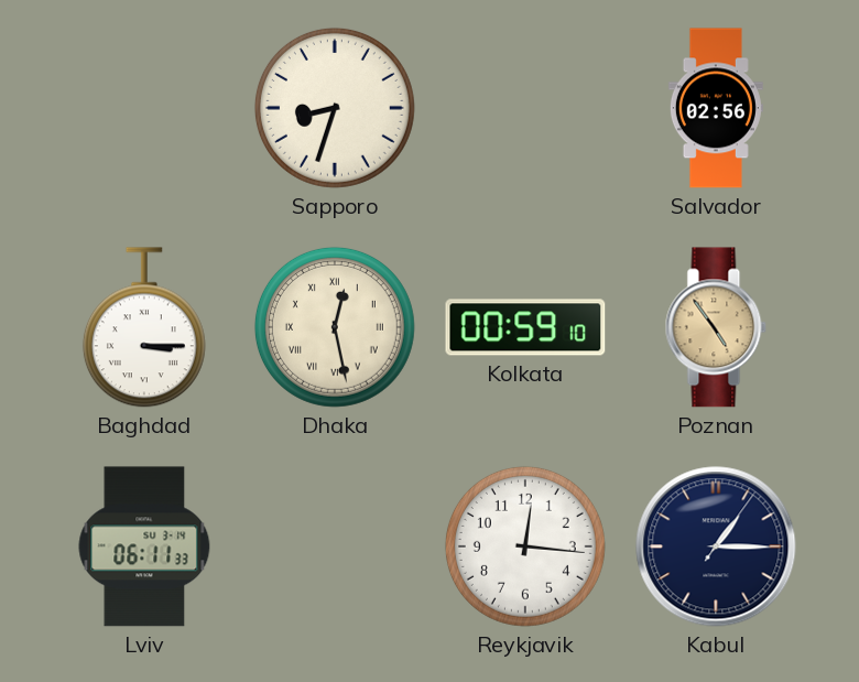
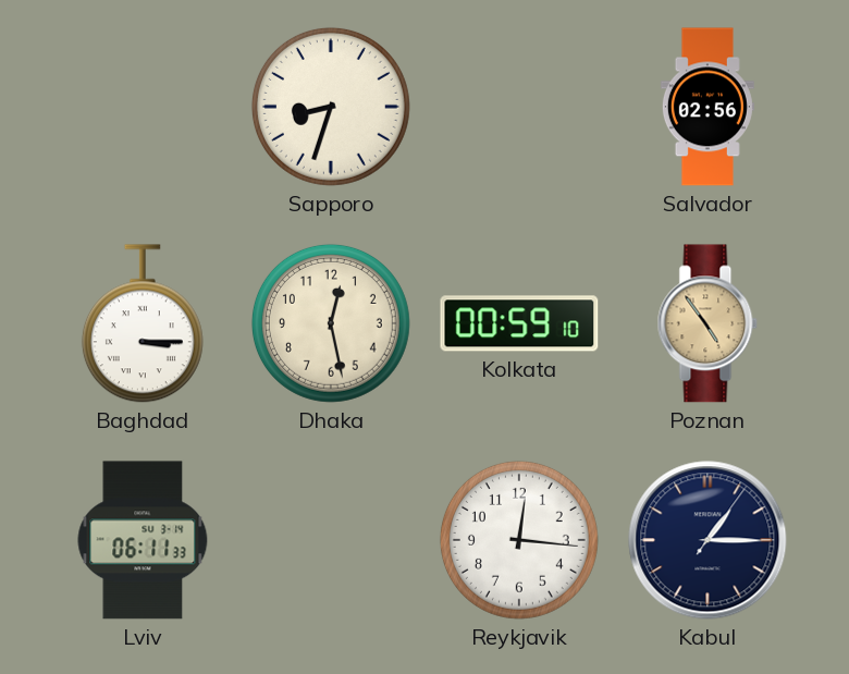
Dhaka numerals: Roman -> Arabic (331, 323)
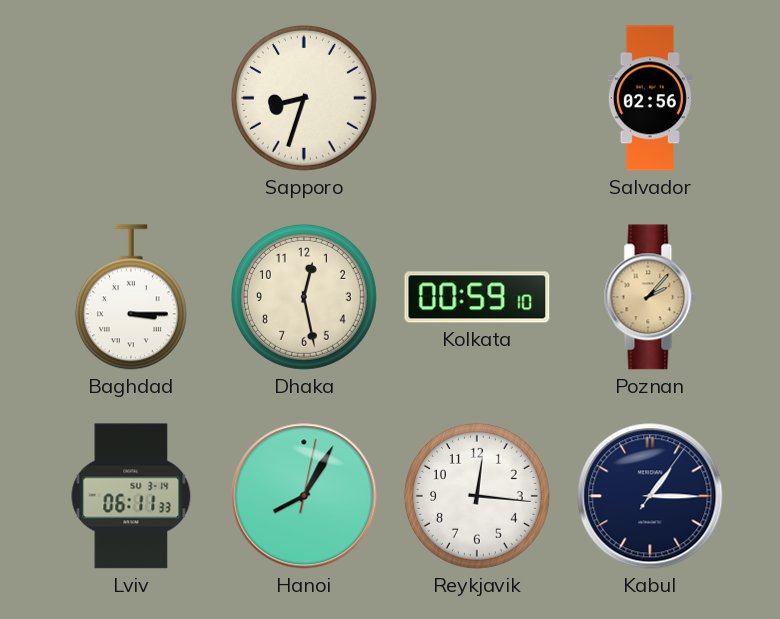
Poznan: 4:54 -> 2:07 (650, 297)
Hanoi: none -> 8:05 (304, 496)
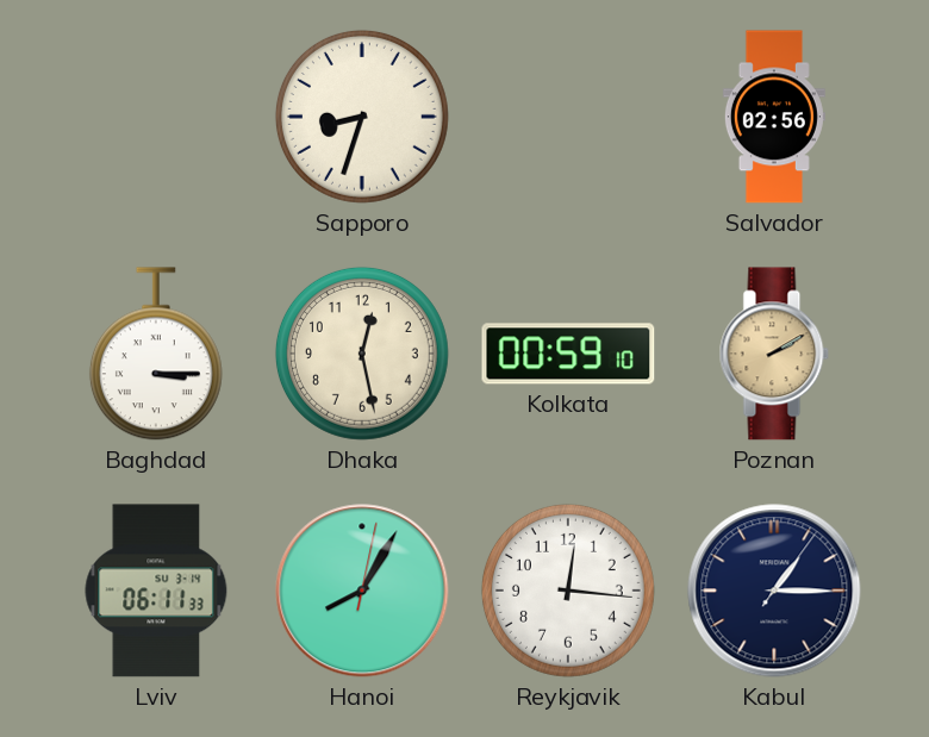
Poznan: 2:07 -> 2:10 (774, 354)
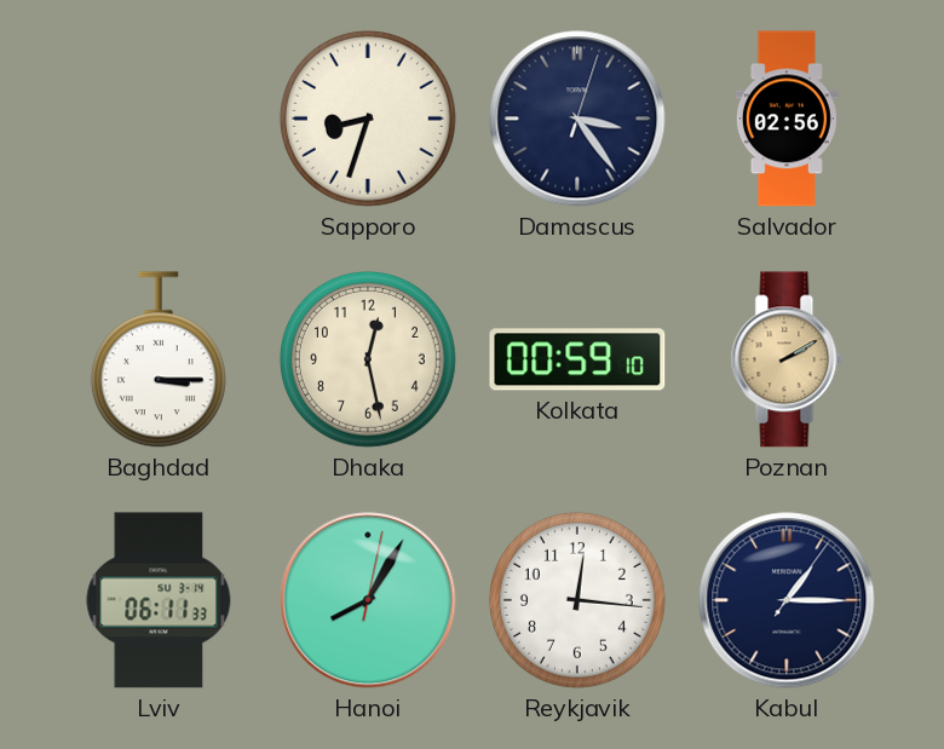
Damascus: none -> 3:24 (577, 119)
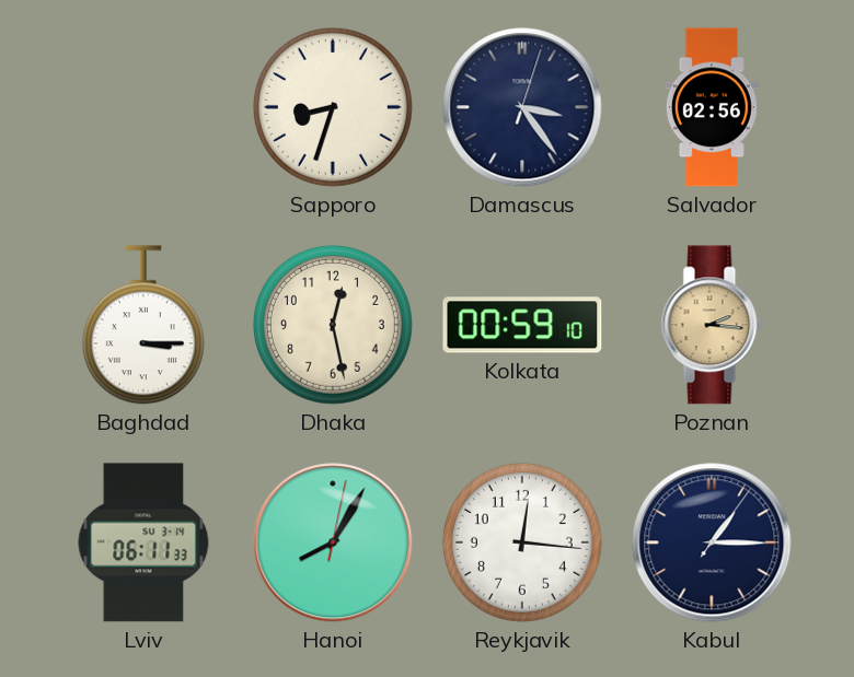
Poznan: 2:10 -> 2:16 (712, 325)
